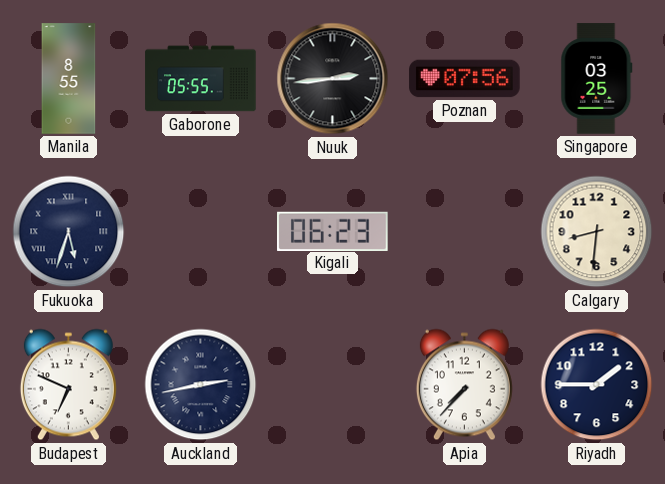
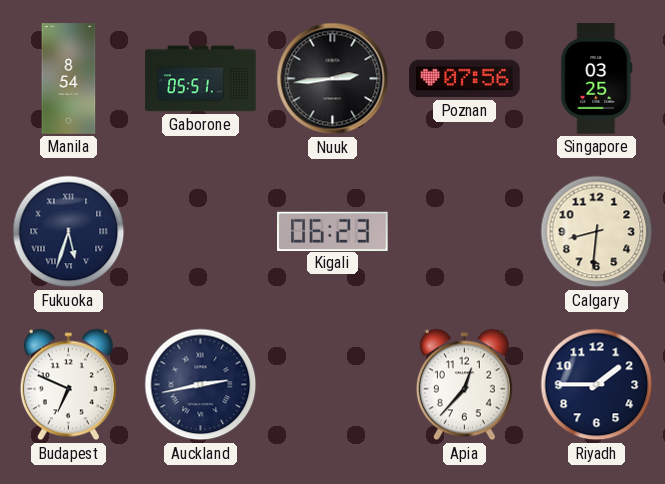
Manila: 8:55 -> 8:54 (69, 79)
Gaborone: 05:55 -> 05:51 (201, 79)
Apia: 7:37 -> 12:37 (464, 385)
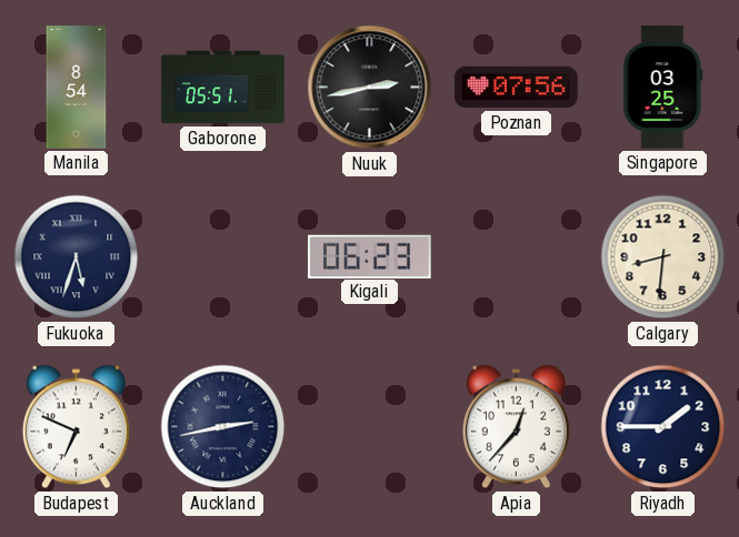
Nuuk: 2:44 -> 2:43 (370, 88)
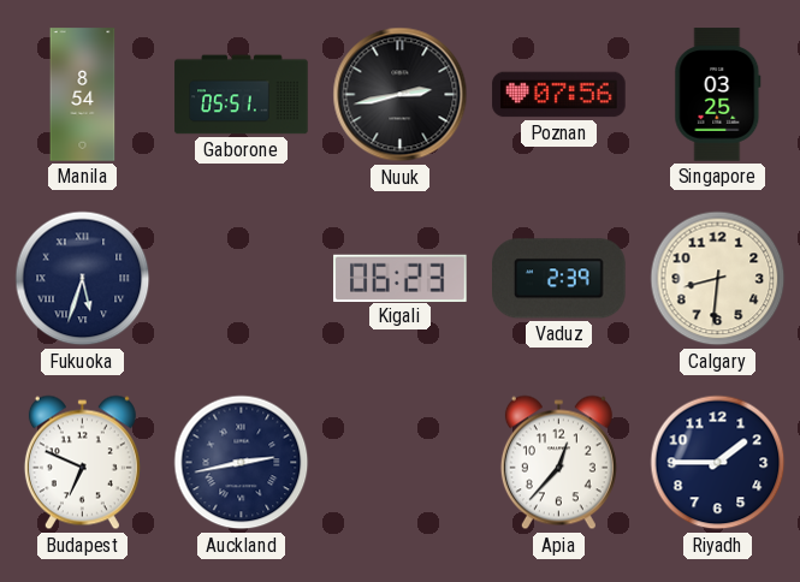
Vaduz: none -> 2:39 (559, 279)
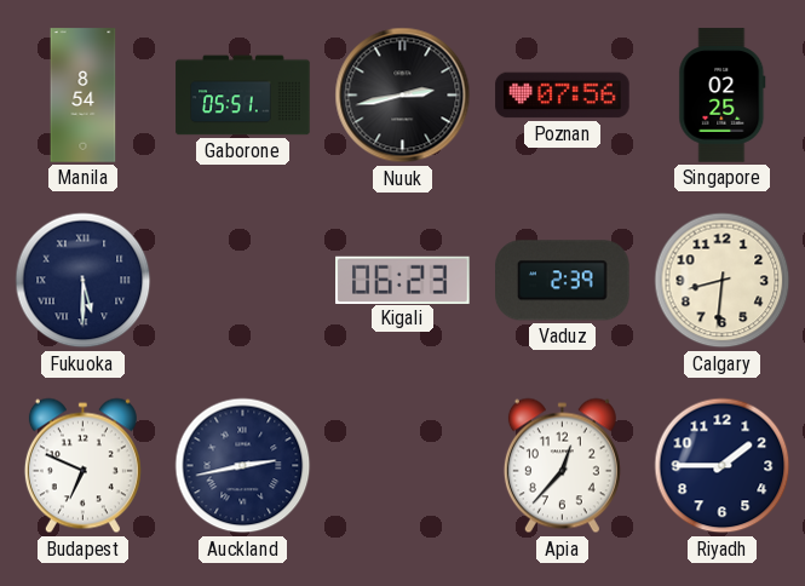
Singapore: 03:25 -> 02:25 (723, 96)
Fukuoka: 5:33 -> 5:30 (84, 281)
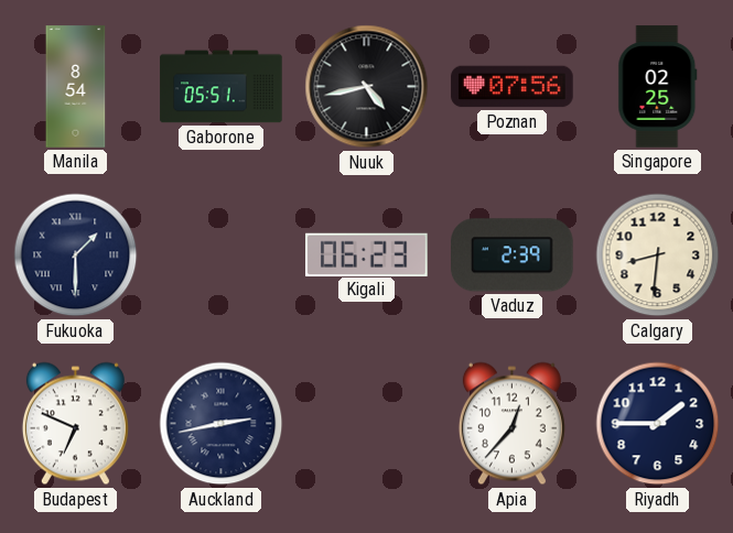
Nuuk: 2:43 -> 4:43 (367, 87)
Fukuoka: 5:30 -> 1:30 (76, 255)
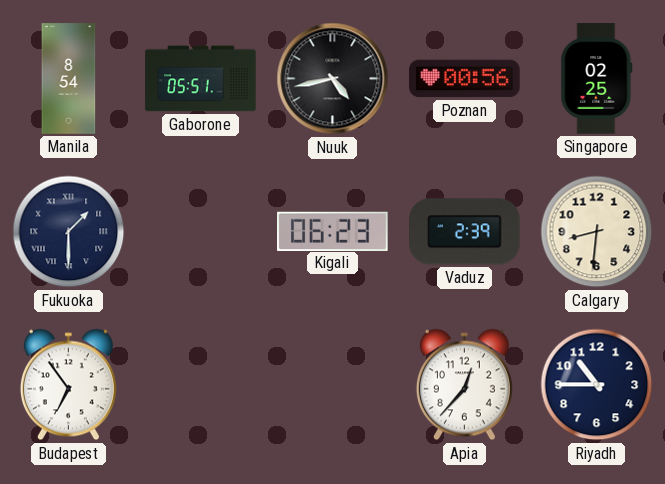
Poznan: 07:56 -> 00:56 (465, 79)
Budapest: 6:49 -> 6:54 (68, 385)
Auckland: 2:43 -> none (222, 424)
Riyadh: 1:45 -> 10:45 (597, 385)
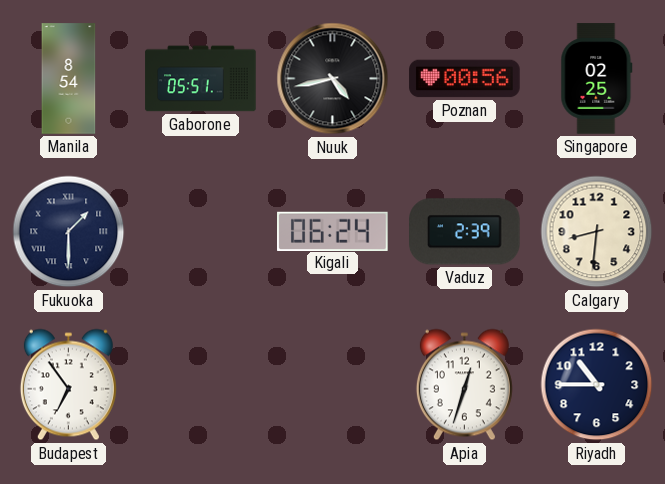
Kigali: 06:23 -> 06:24 (333, 231)
Apia: 12:37 -> 12:33 (464, 385)
